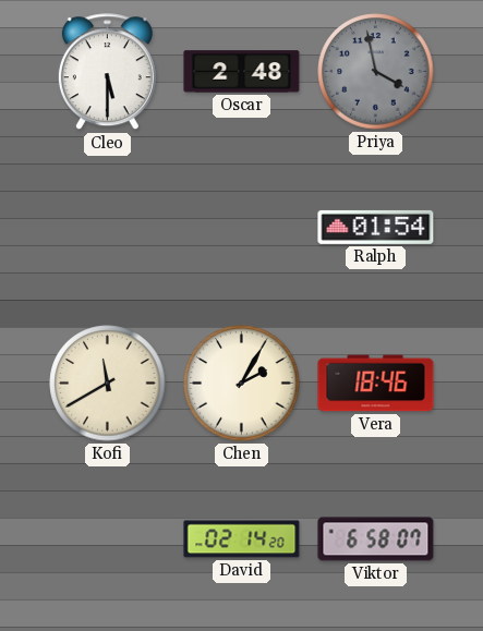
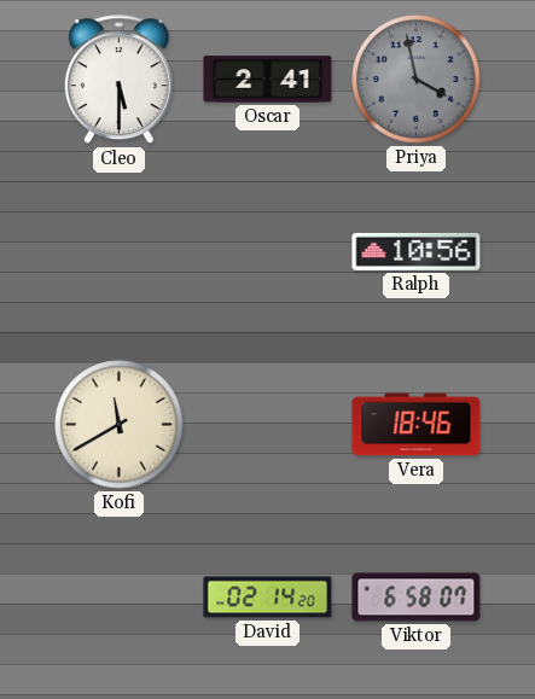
Oscar: 2:48 -> 2:41 (268, 80)
Ralph: 01:54 -> 10:56 (417, 251)
Chen: 2:05 -> none (242, 384)
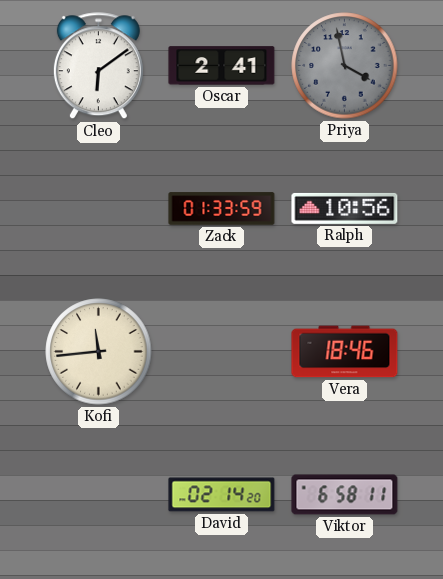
Cleo: 5:30 -> 6:09 (98, 66)
Zack: none -> 01:33 (222, 209)
Kofi: 11:40 -> 11:44 (99, 352)
Viktor: 6:58:07 -> 6:58:11 (345, 495)
